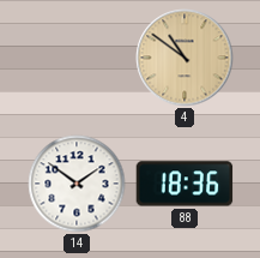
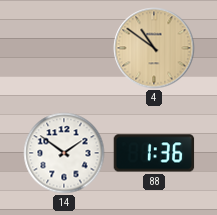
88: 18:36 -> 1:36 (154, 153)
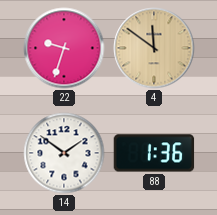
22: none -> 9:33 (64, 48)
4: 10:51 -> 11:51 (154, 48)
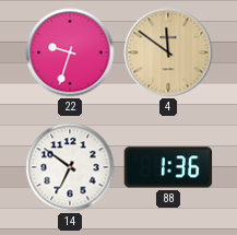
14: 1:51 -> 6:51 (70, 167)
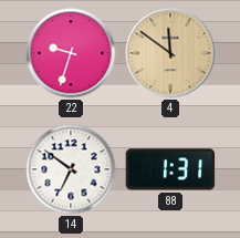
88: 1:36 -> 1:31 (170, 169)
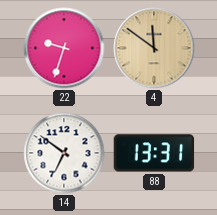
88: 1:31 -> 13:31 (154, 153)
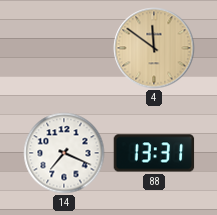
22: 9:33 -> none (64, 48)
14: 6:51 -> 7:19 (64, 153)
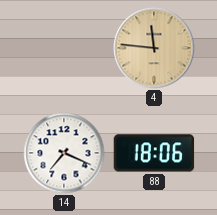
4: 11:51 -> 11:46 (154, 48)
88: 13:31 -> 18:06 (154, 153)
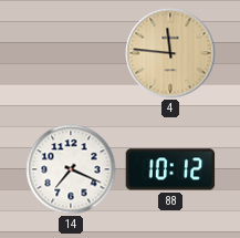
88: 18:06 -> 10:12 (170, 169)
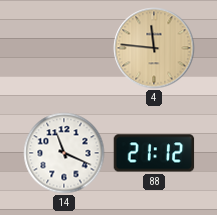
14: 7:19 -> 11:19 (64, 153)
88: 10:12 -> 21:12 (154, 153)
